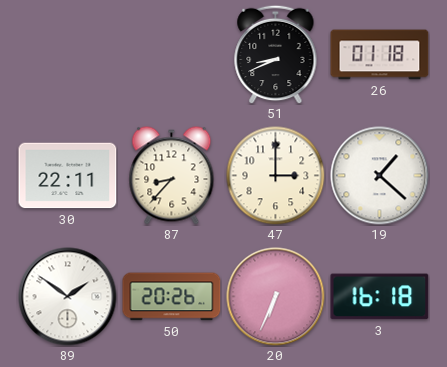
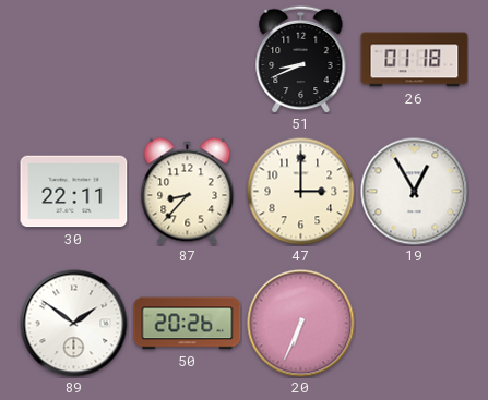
19: 1:22 -> 12:55 (415, 192)
3: 16:18 -> none (380, 297)
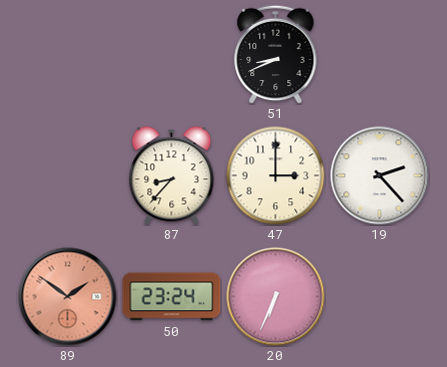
26: 01:18 -> none (415, 60)
30: 22:11 -> none (74, 192)
19: 12:55 -> 2:23 (380, 176)
89 dial: white -> salmon (68, 297)
50: 20:26 -> 23:24 (172, 297)
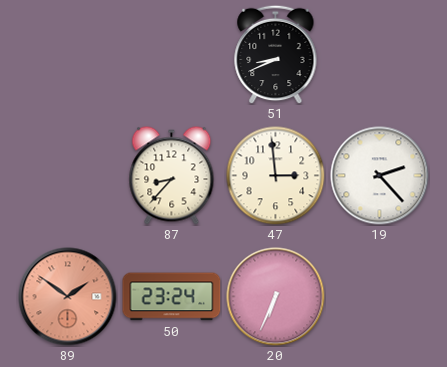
47: 3:00 -> 2:59 (276, 176)
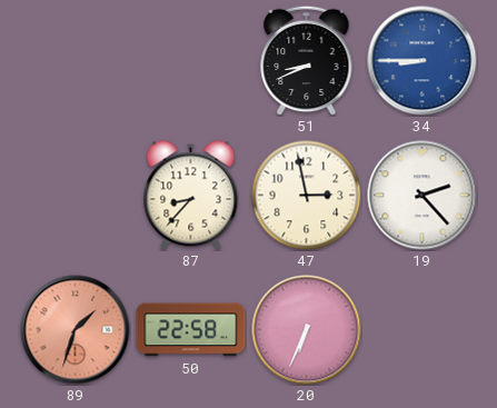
34: none -> 8:45 (423, 61)
47: 2:59 -> 2:58 (307, 196)
89: 1:51 -> 1:33 (76, 330)
50: 23:24 -> 22:58 (191, 330)
